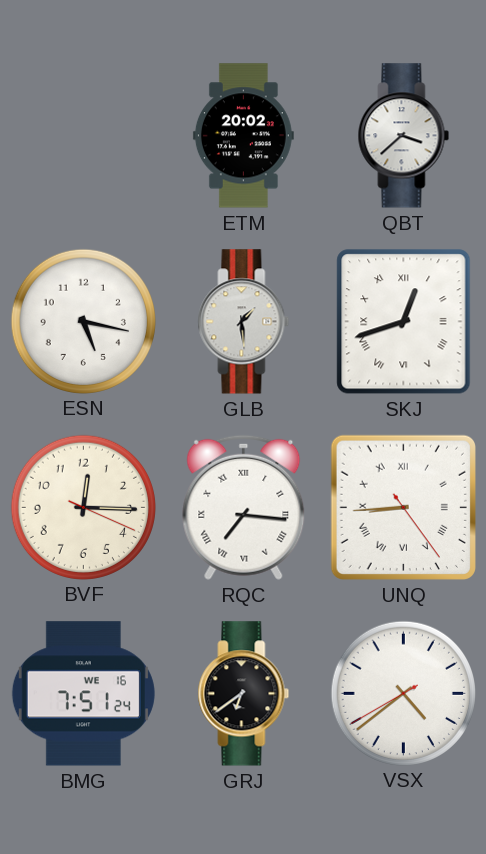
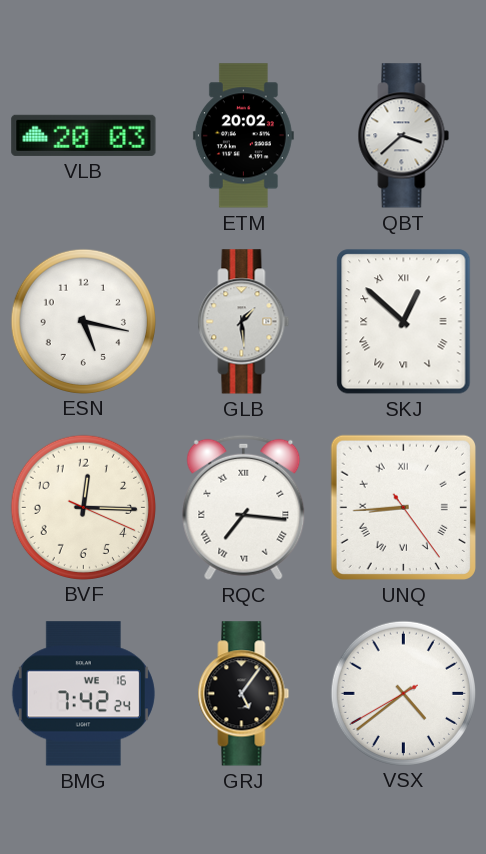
VLB: none -> 20:03 (84, 135)
SKJ: 12:42 -> 12:52 (404, 322)
BMG: 7:51 -> 7:42 (83, 694)
GRJ: 6:39 -> 5:06 (244, 694)
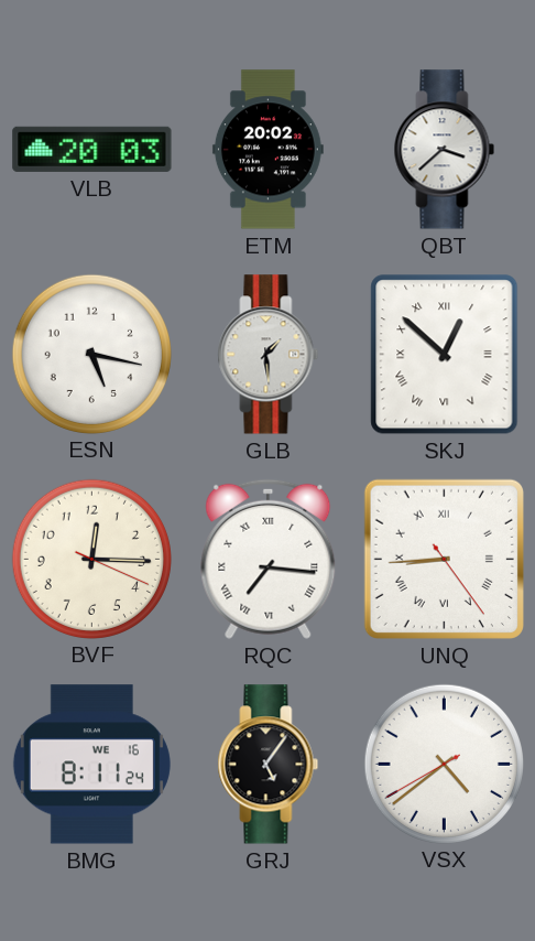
BMG: 7:42 -> 8:11 (91, 765)
